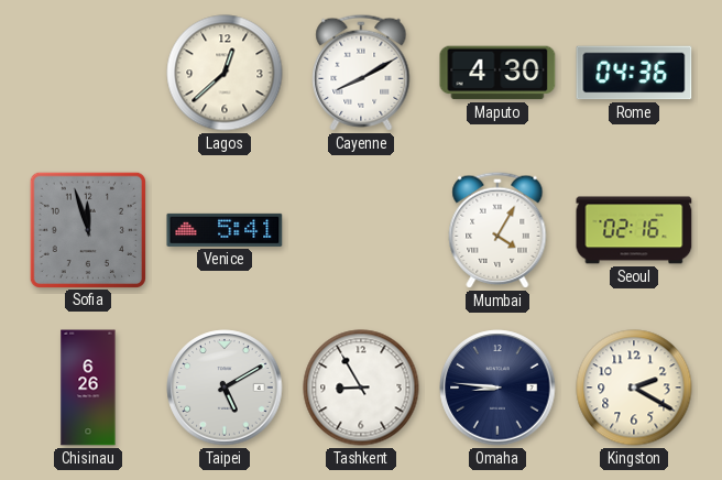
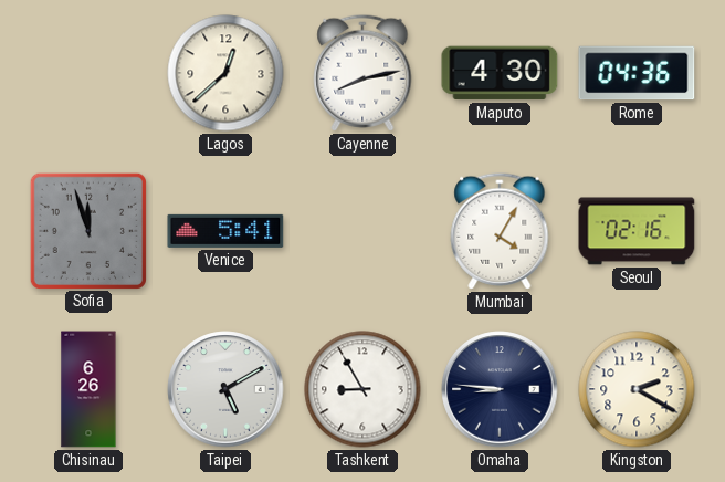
Cayenne: 8:10 -> 8:13 (362, 73)
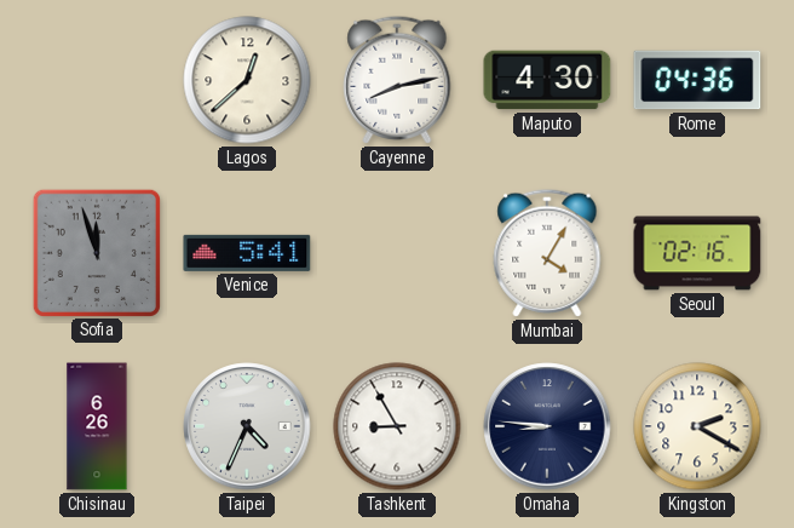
Taipei: 5:10 -> 4:34 (247, 426)
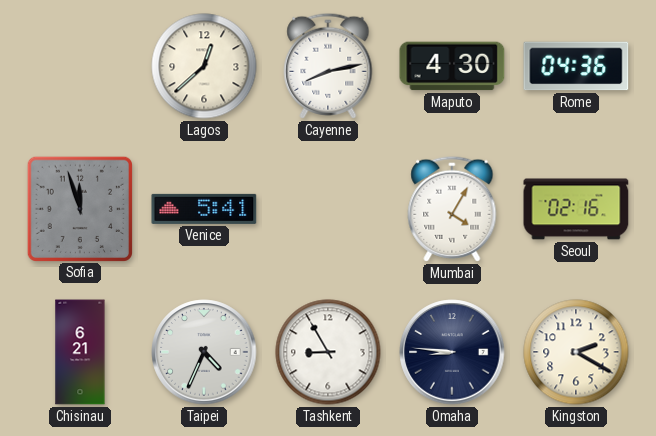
Chisinau: 6:26 -> 6:21 (80, 352)
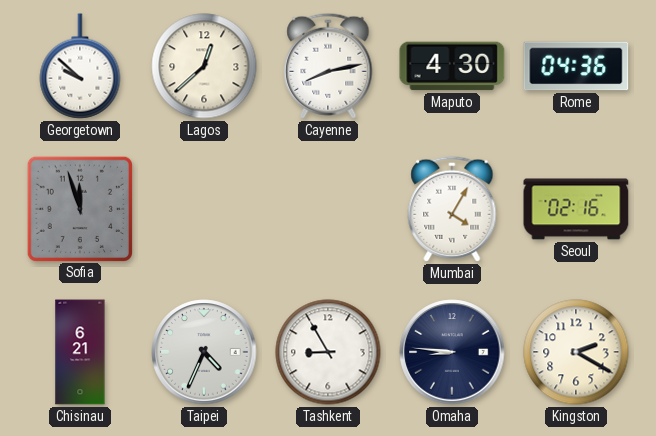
Georgetown: none -> 9:52 (80, 66)
Venice: 5:41 -> none (204, 209)
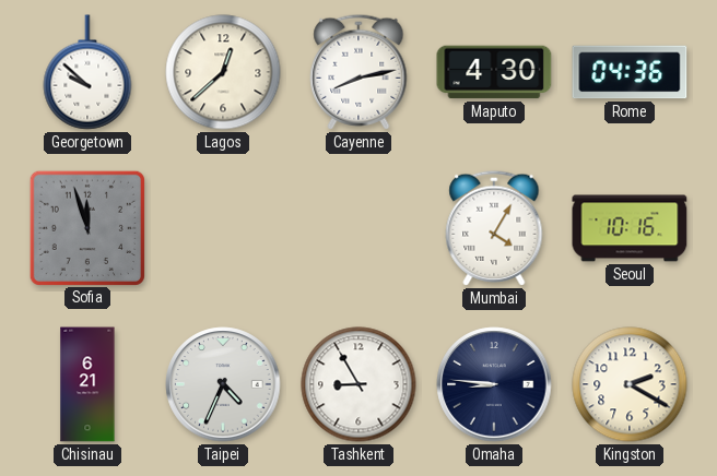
Seoul: 02:16 -> 10:16 (630, 228)
